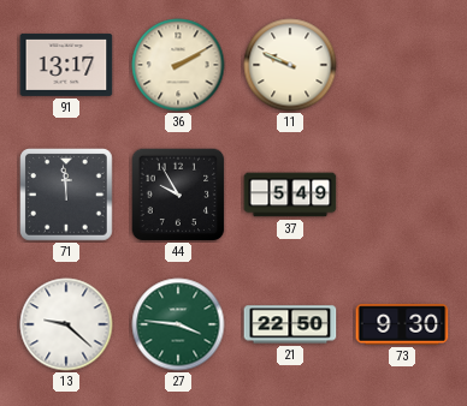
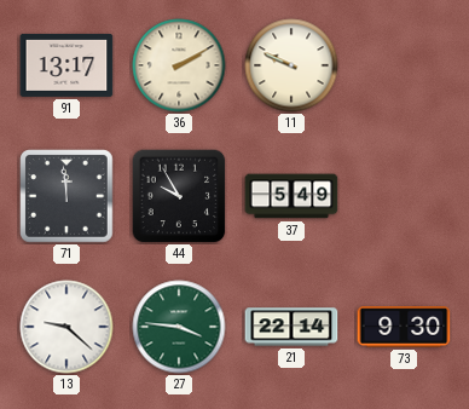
21: 22:50 -> 22:14 (291, 327)
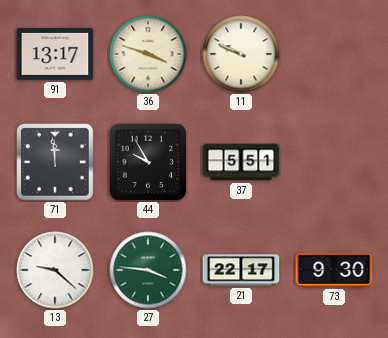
36: 2:10 -> 3:48 (148, 54)
37: 5:49 -> 5:51 (241, 162)
21: 22:14 -> 22:17 (241, 270)
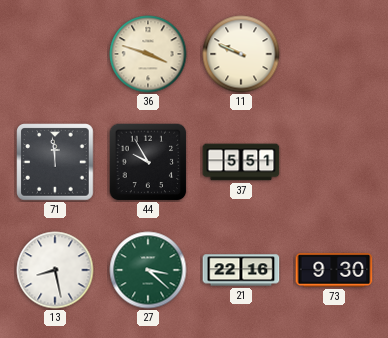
91: 13:17 -> none (55, 54)
13: 9:22 -> 8:28 (55, 270)
27: 3:46 -> 3:22 (148, 270)
21: 22:17 -> 22:16 (241, 270)
